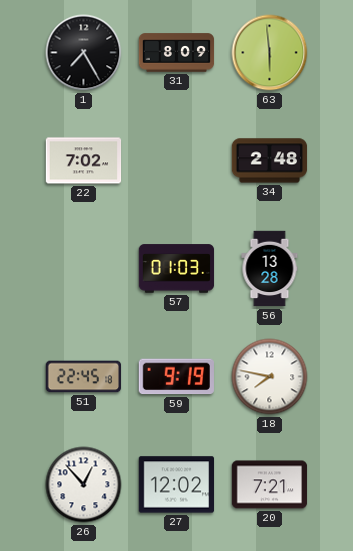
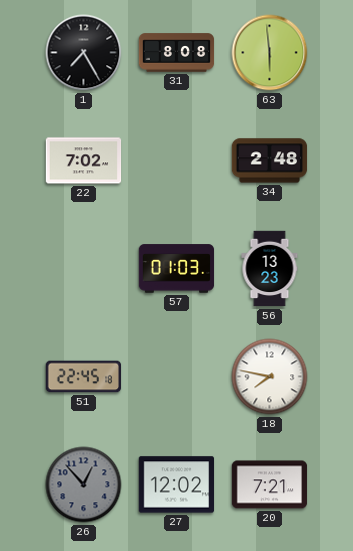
31: 8:09 -> 8:08 (177, 53)
56: 13:28 -> 13:23 (270, 269)
59: 9:19 -> none (176, 377)
26 dial: white -> grey (84, 485)
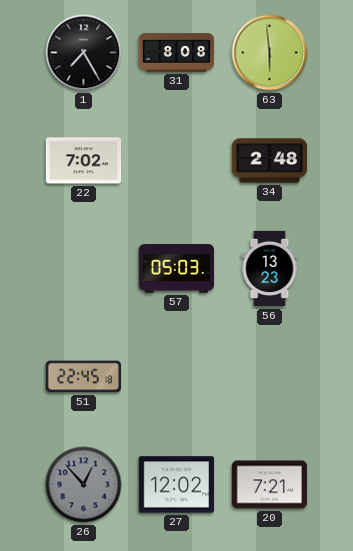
57: 01:03 -> 05:03 (177, 269)
18: 7:47 -> none (270, 377)
